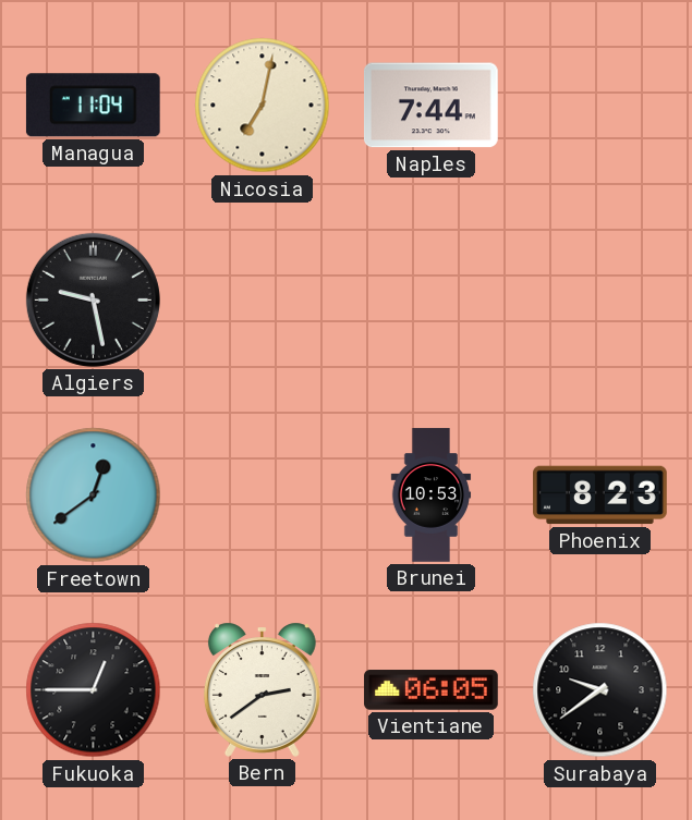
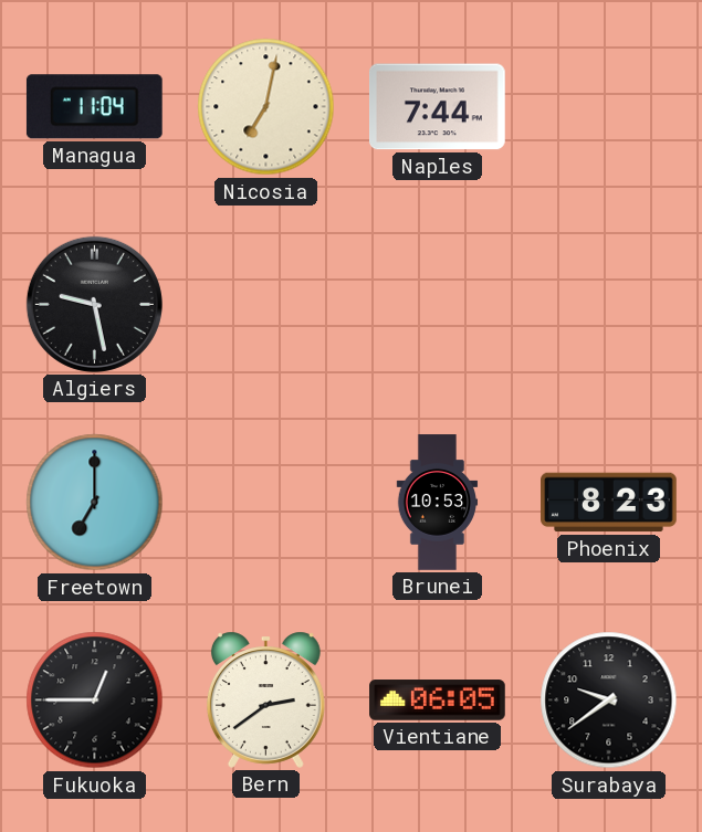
Freetown: 12:39 -> 7:00 (95, 503)
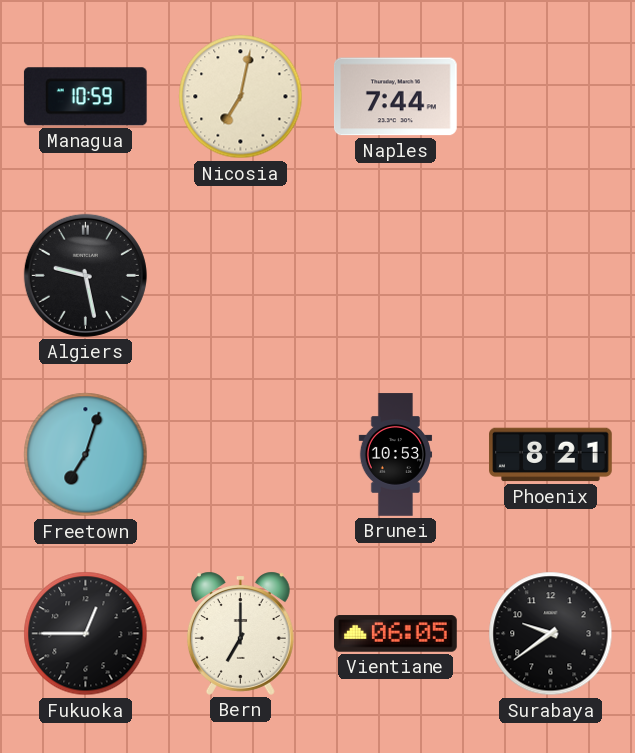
Managua: 11:04 -> 10:59 (85, 97)
Freetown: 7:00 -> 7:03 (86, 455)
Phoenix: 8:23 -> 8:21 (551, 455)
Bern: 2:39 -> 7:00 (240, 633)
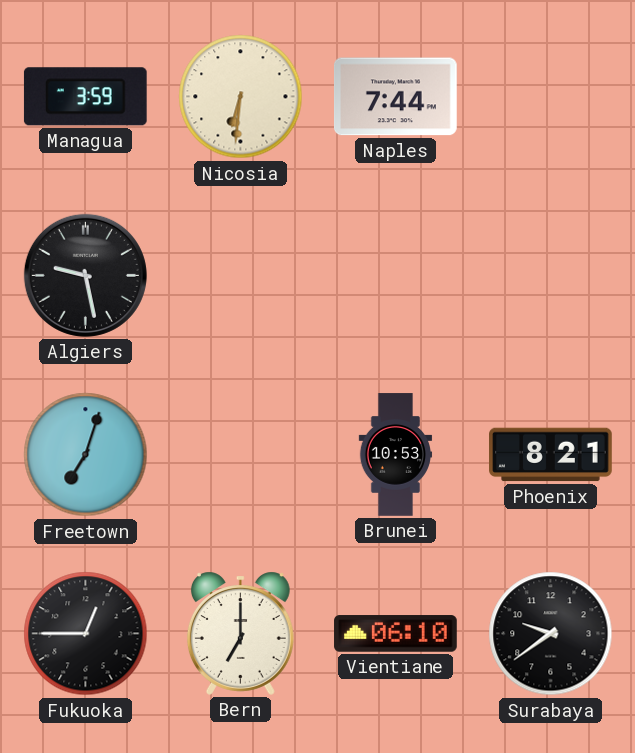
Managua: 10:59 -> 3:59 (85, 97)
Nicosia: 7:02 -> 6:31 (241, 97)
Vientiane: 06:05 -> 06:10 (396, 634)
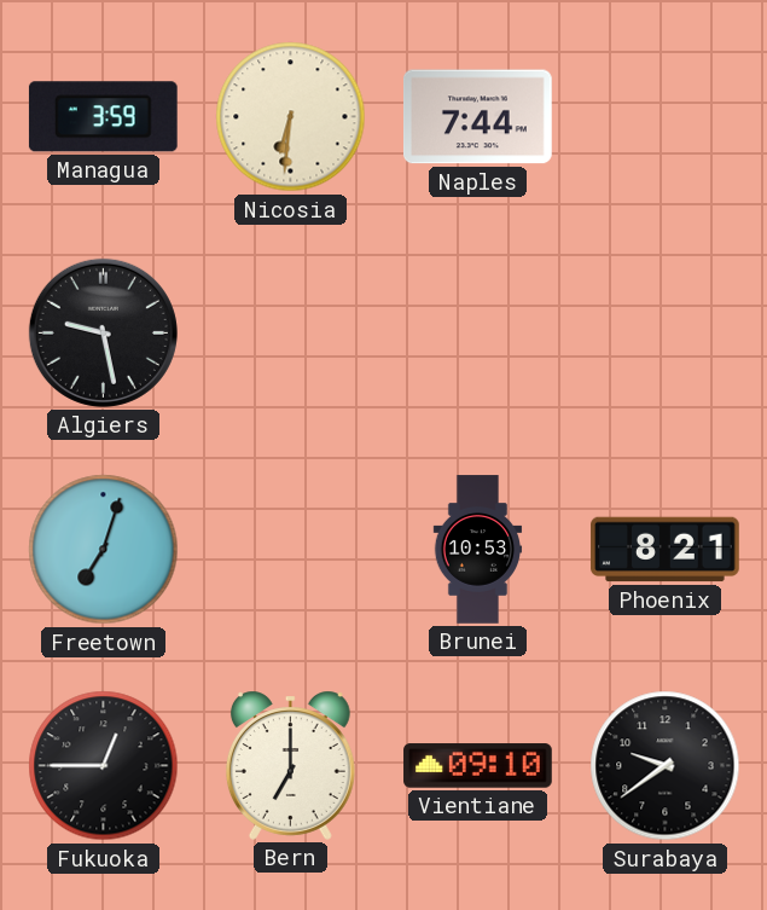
Vientiane: 06:10 -> 09:10 (478, 766)
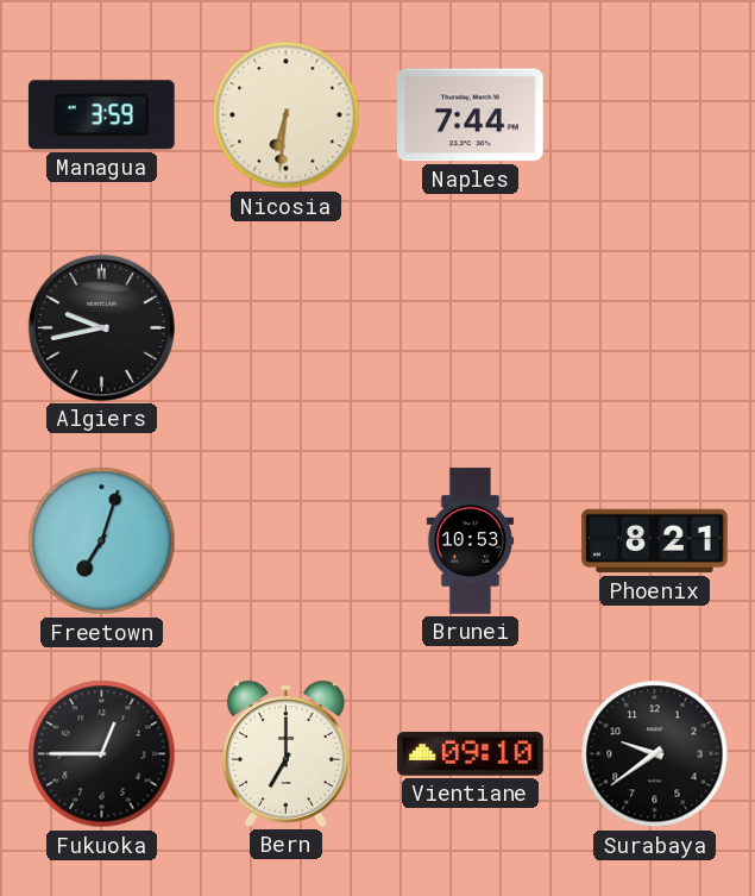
Algiers: 9:28 -> 9:43 (101, 327)
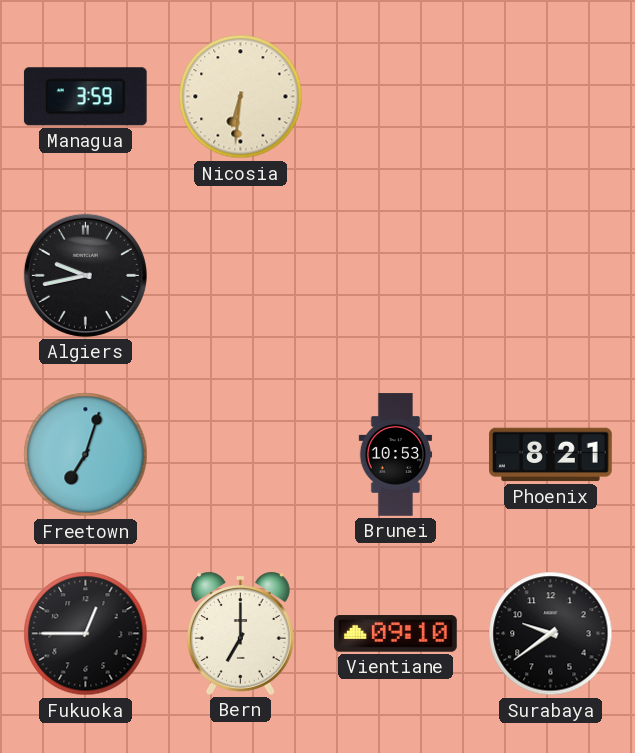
Naples: 7:44 -> none (471, 115)
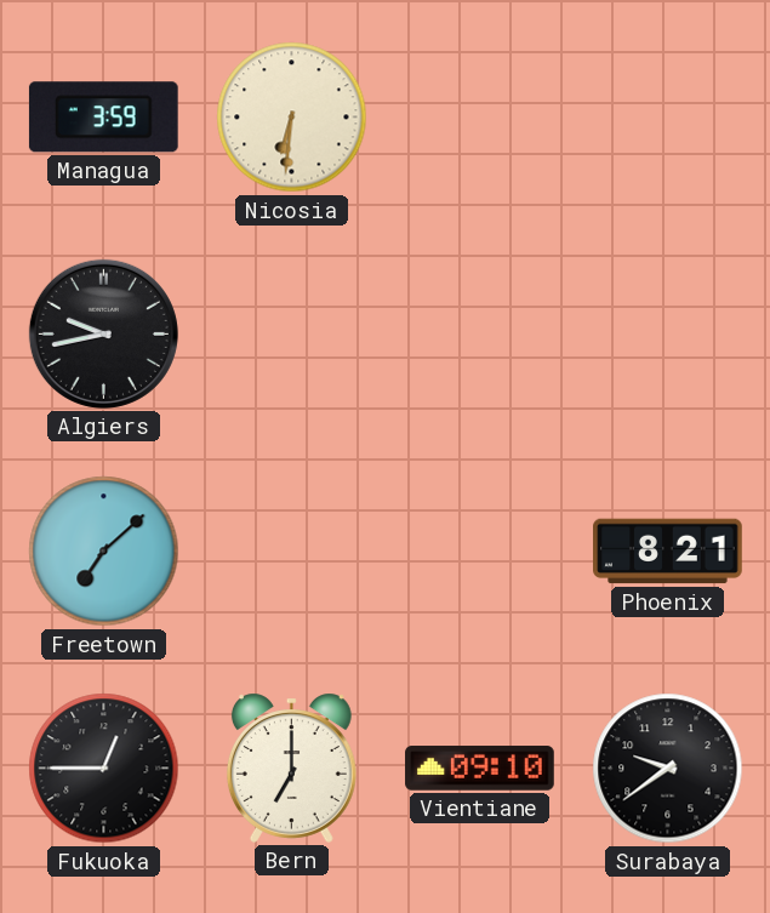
Freetown: 7:03 -> 7:08 (104, 552)
Brunei: 10:53 -> none (396, 455)
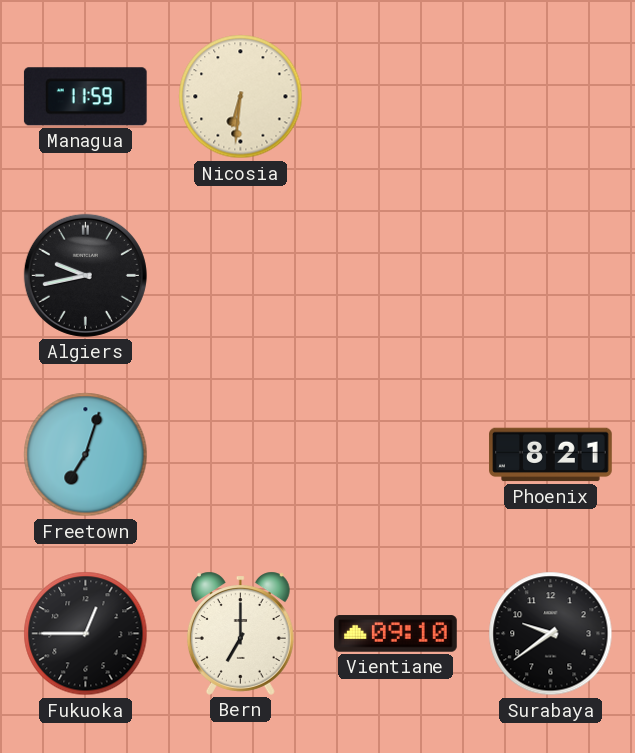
Managua: 3:59 -> 11:59 (85, 97)
Freetown: 7:08 -> 7:03 (86, 455)
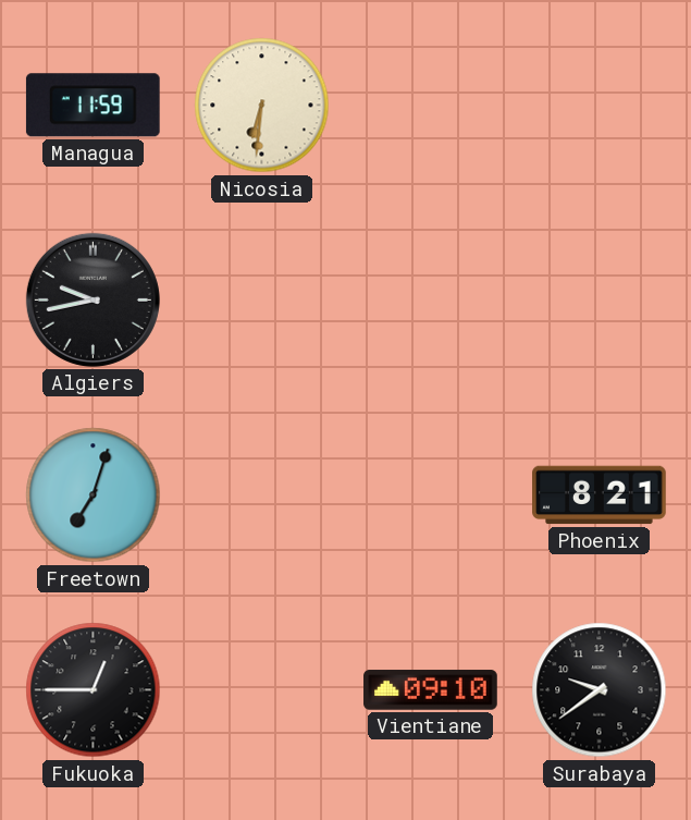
Bern: 7:00 -> none (240, 633)
